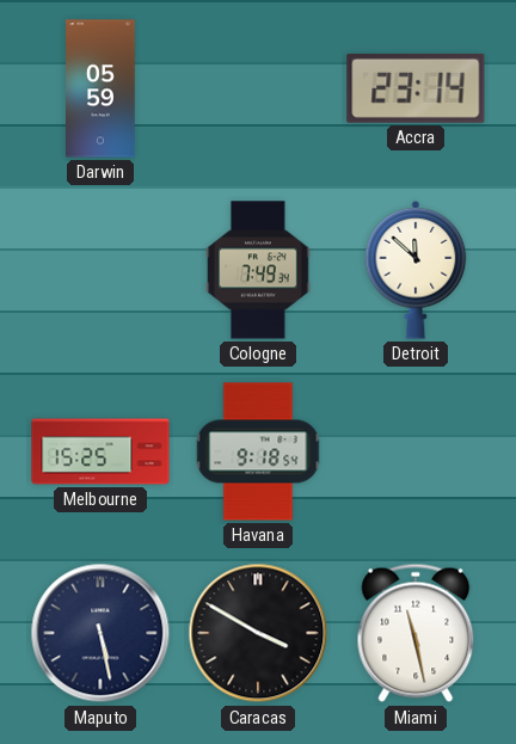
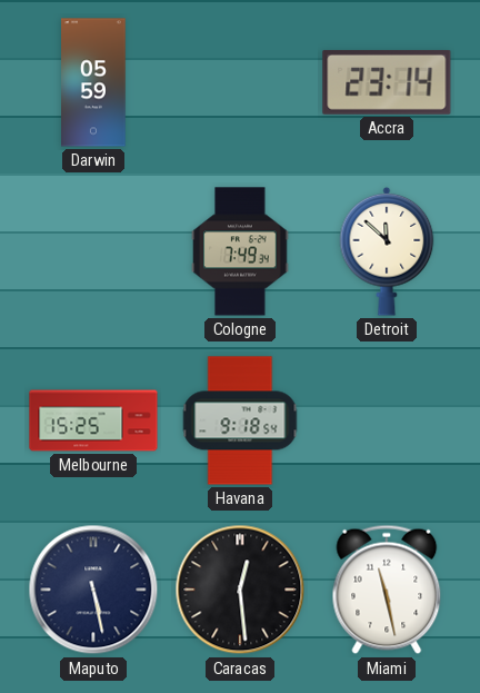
Caracas: 3:50 -> 12:29 (240, 590)
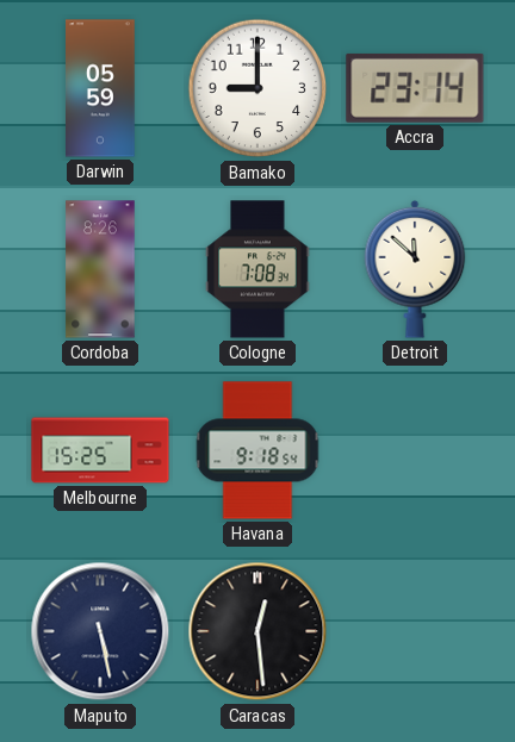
Bamako: none -> 9:00 (257, 88)
Cordoba: none -> 8:26 (100, 269)
Cologne: 7:49 -> 7:08 (257, 269)
Miami: 11:28 -> none (387, 590)
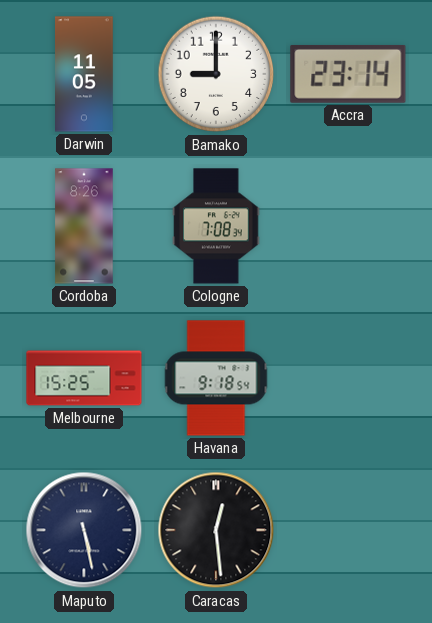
Darwin: 05:59 -> 11:05 (84, 74)
Detroit: 11:52 -> none (415, 269)
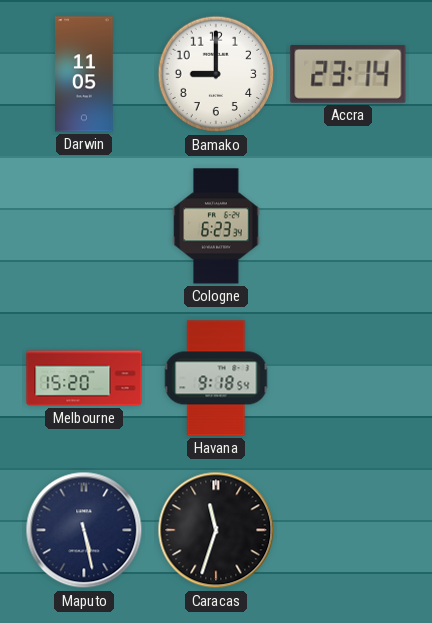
Cordoba: 8:26 -> none (84, 226)
Cologne: 7:08 -> 6:23 (216, 226)
Melbourne: 15:25 -> 15:20 (84, 378)
Caracas: 12:29 -> 11:33 (216, 530)
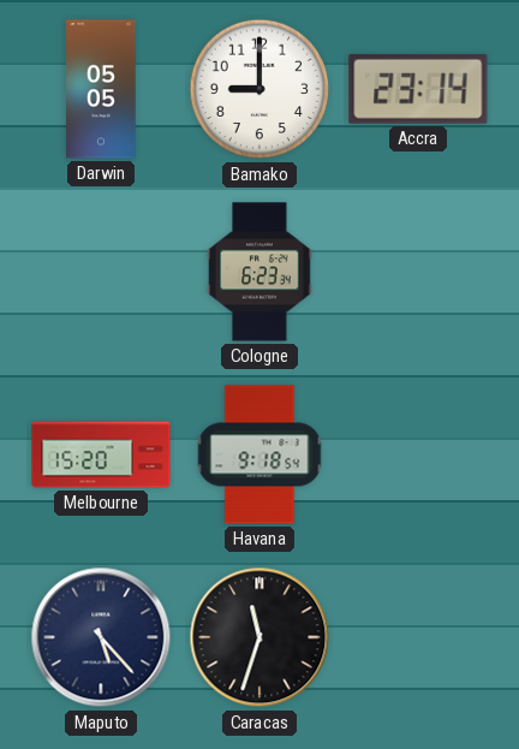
Darwin: 11:05 -> 05:05 (101, 89)
Maputo: 5:28 -> 5:23 (101, 637)
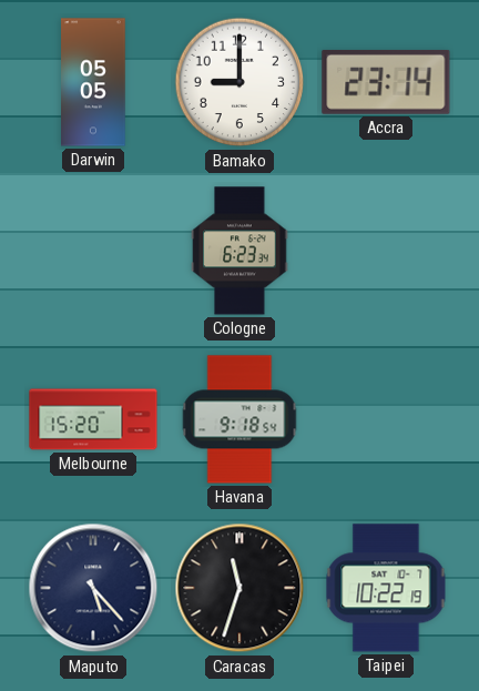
Taipei: none -> 10:22 (386, 588)
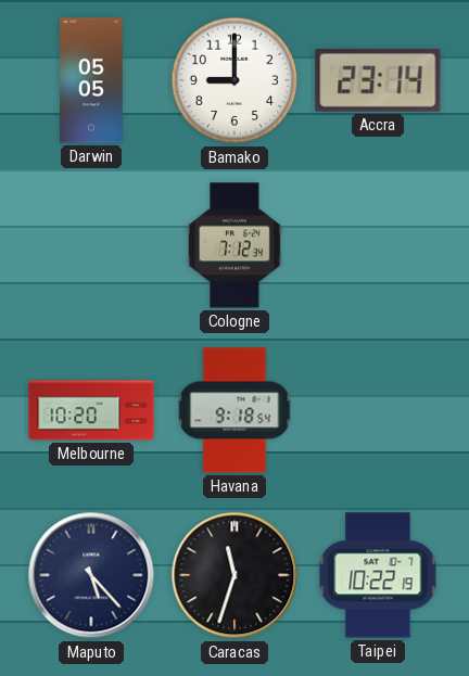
Cologne: 6:23 -> 7:12 (234, 245)
Melbourne: 15:20 -> 10:20 (91, 410)
